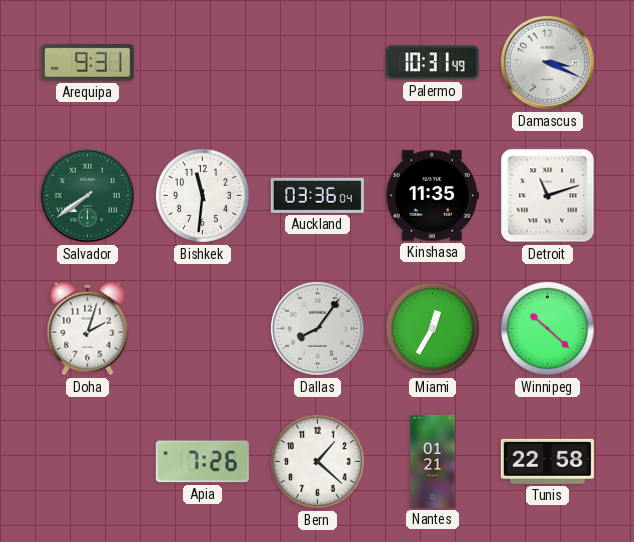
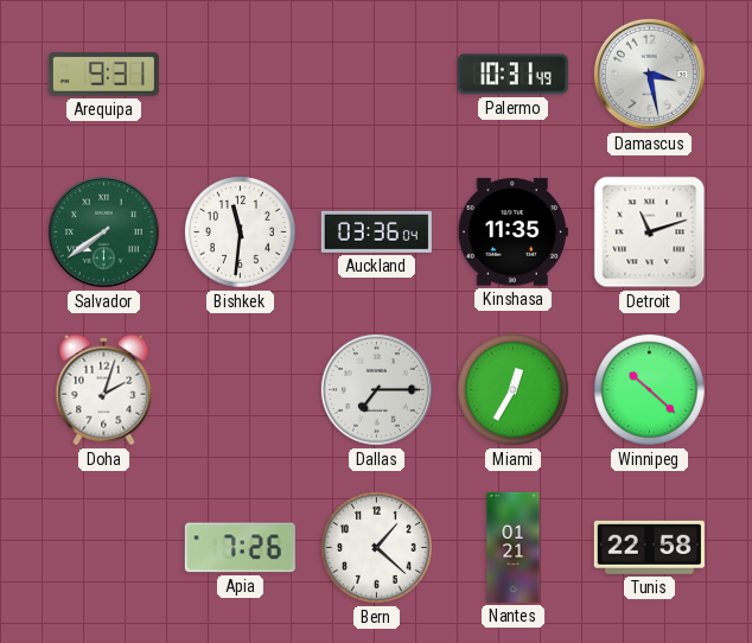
Damascus: 3:19 -> 3:28 (649, 74)
Dallas: 8:06 -> 7:15 (376, 389)
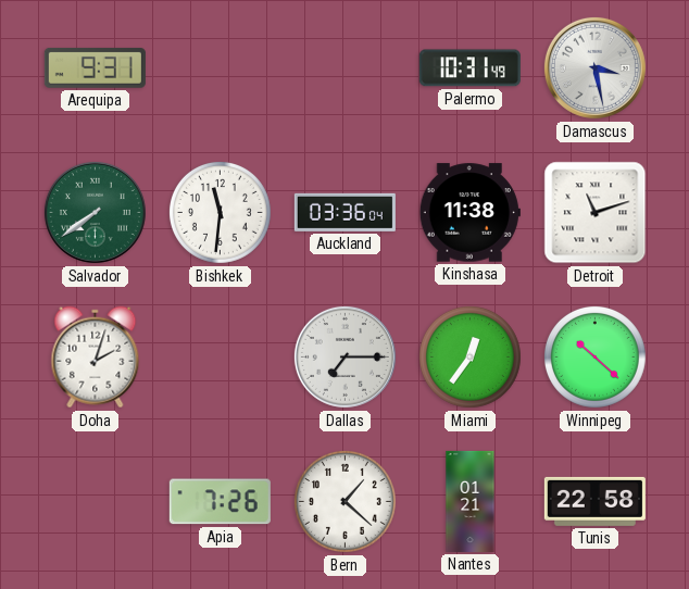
Kinshasa: 11:35 -> 11:38 (469, 213)
Miami: 12:35 -> 12:36 (469, 356)
